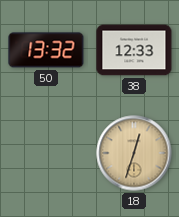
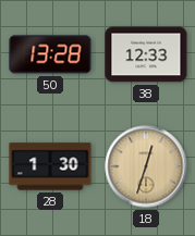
50: 13:32 -> 13:28 (50, 54)
28: none -> 1:30 (50, 166)
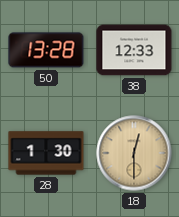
18: 12:33 -> 12:30 (134, 153)
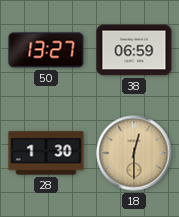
50: 13:28 -> 13:27 (46, 50)
38: 12:33 -> 06:59 (134, 50)
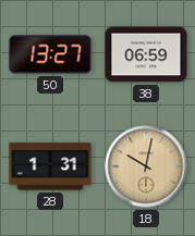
28: 1:30 -> 1:31 (50, 166)
18: 12:30 -> 10:02 (146, 166)
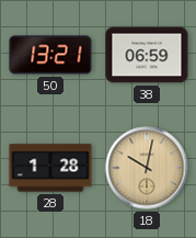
50: 13:27 -> 13:21 (50, 55)
28: 1:31 -> 1:28 (50, 168)
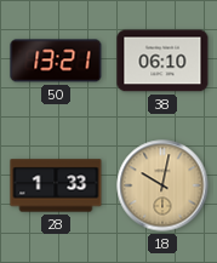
38: 06:59 -> 06:10 (162, 61)
28: 1:28 -> 1:33 (56, 185)
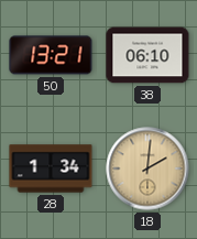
28: 1:33 -> 1:34 (51, 169)
18: 10:02 -> 2:01 (147, 169)
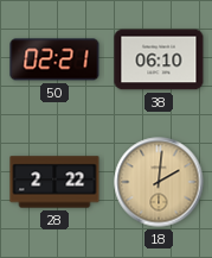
50: 13:21 -> 02:21 (54, 59)
28: 1:34 -> 2:22 (54, 182)
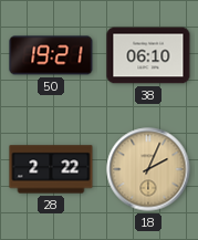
50: 02:21 -> 19:21 (51, 55)
18: 2:01 -> 2:04 (148, 169)
